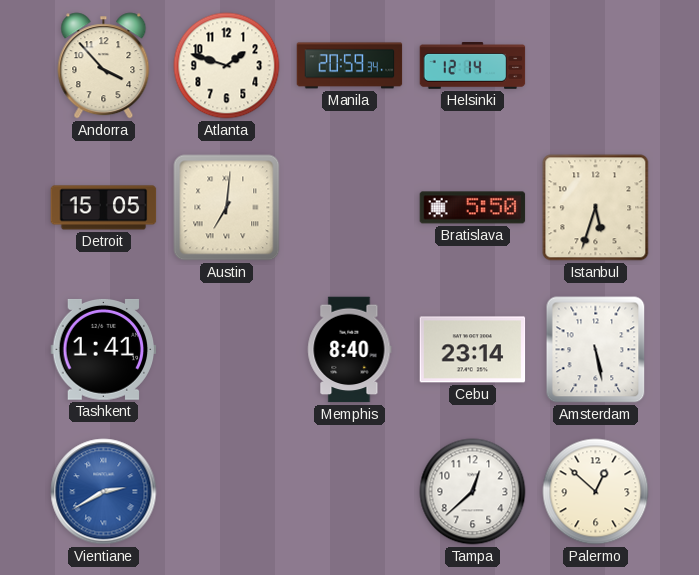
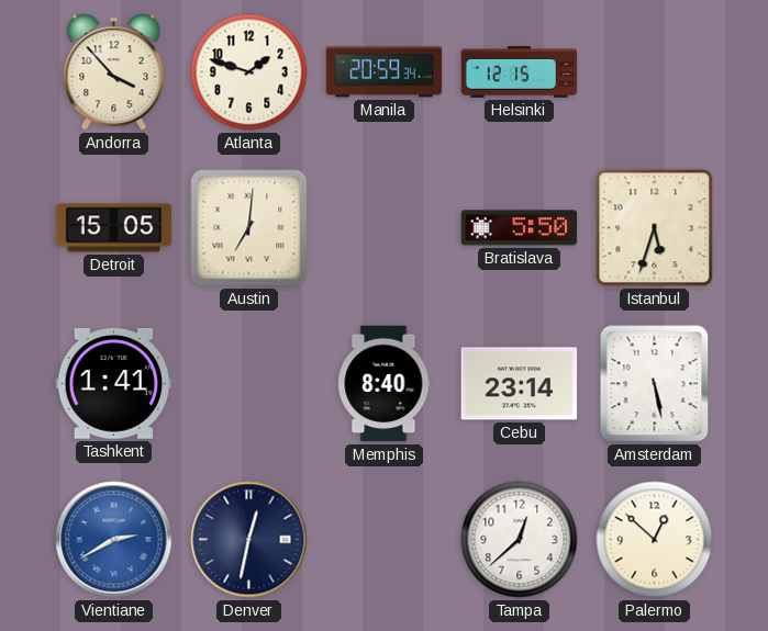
Helsinki: 12:14 -> 12:15 (520, 72)
Denver: none -> 12:32 (249, 540)
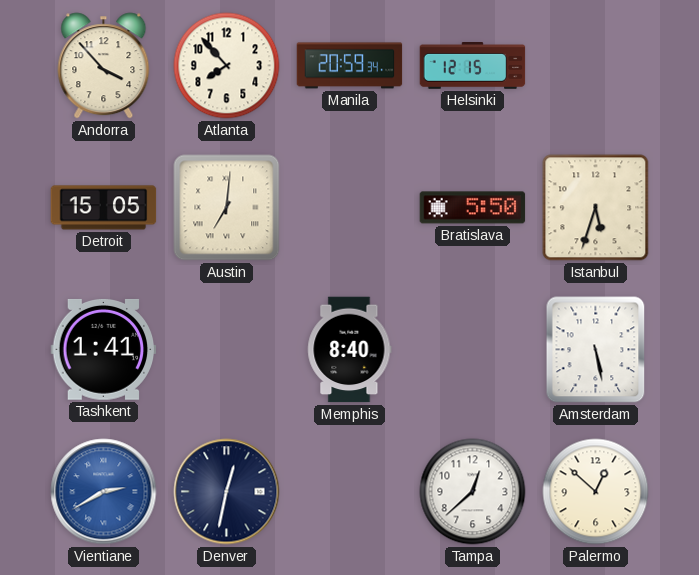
Atlanta: 1:48 -> 7:53 (227, 66)
Cebu: 23:14 -> none (520, 384)
